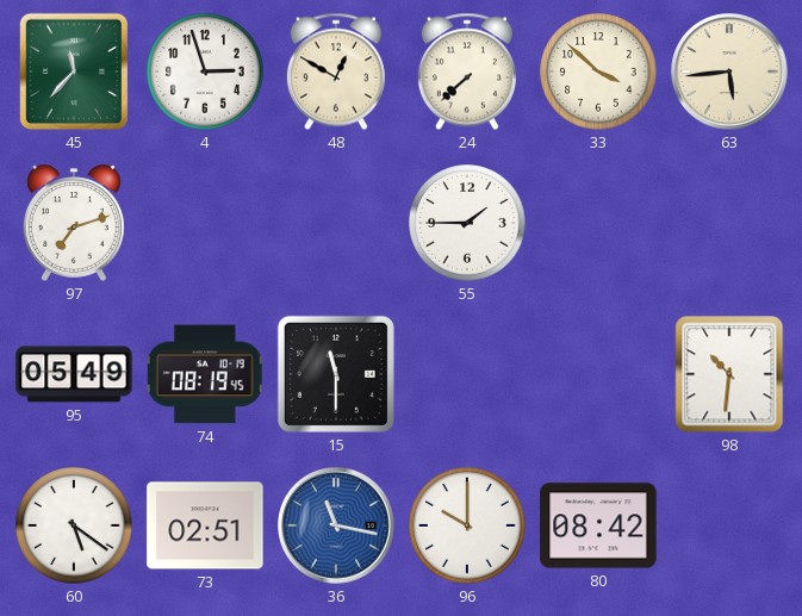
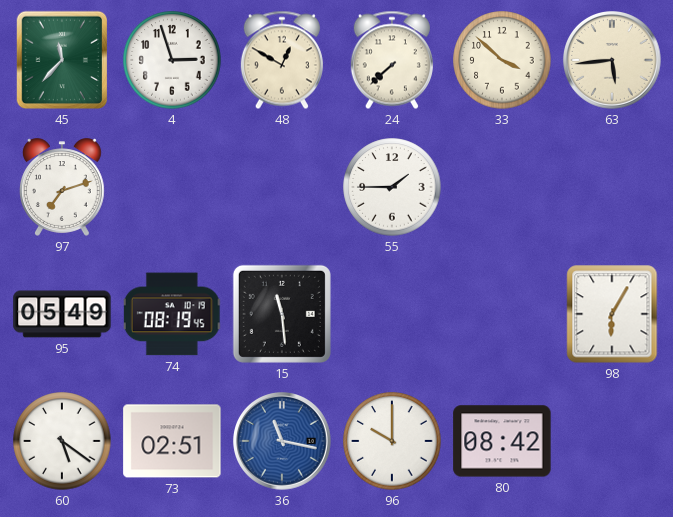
15: 11:30 -> 11:29 (282, 314)
98: 10:31 -> 6:05 (612, 314)
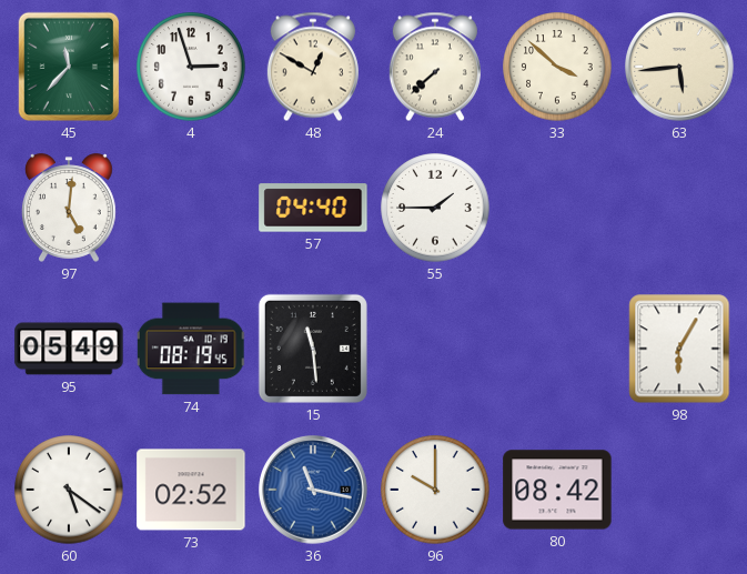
97: 7:12 -> 5:01 (70, 208)
57: none -> 04:40 (313, 208)
73: 02:51 -> 02:52 (191, 490)
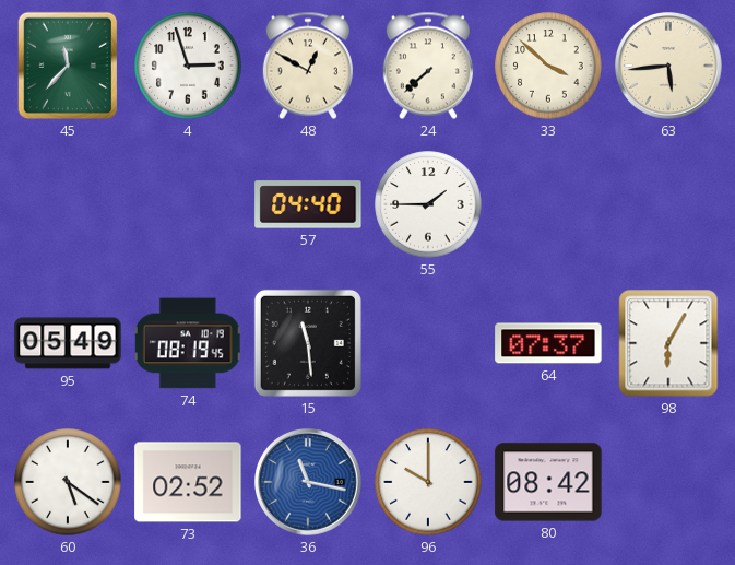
97: 5:01 -> none (70, 208)
64: none -> 07:37 (548, 343)
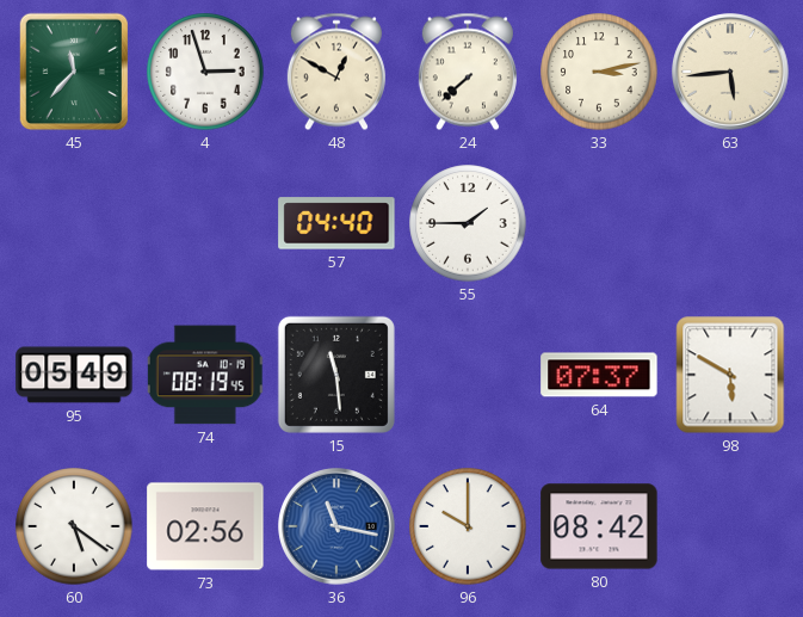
33: 3:52 -> 3:13 (599, 72)
98: 6:05 -> 5:50 (730, 375)
73: 02:52 -> 02:56 (205, 526)
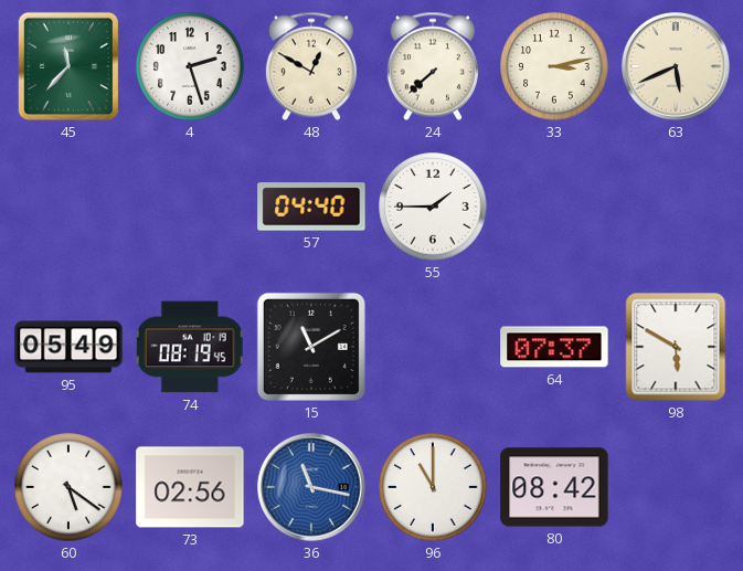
4: 2:57 -> 2:27 (190, 66)
63: 5:44 -> 5:41 (677, 67)
15: 11:29 -> 11:10 (311, 347)
96: 10:00 -> 11:00 (433, 487)
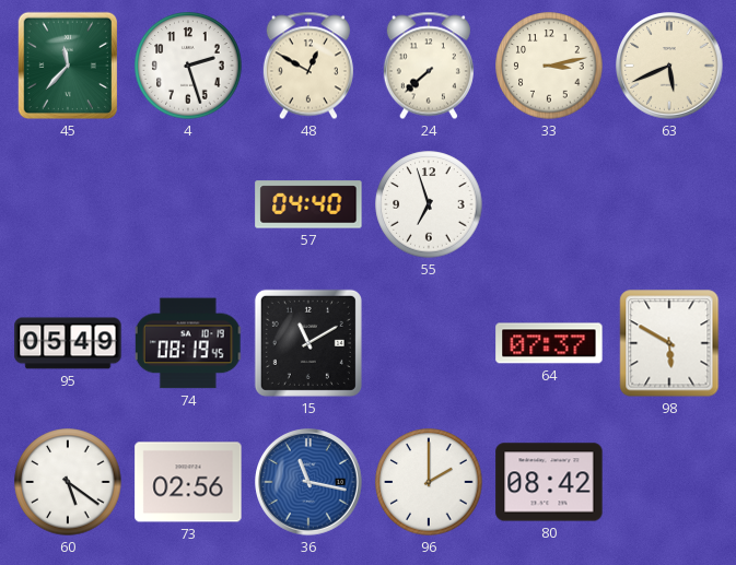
55: 1:45 -> 6:57 (429, 204)
96: 11:00 -> 2:00 (429, 482)
